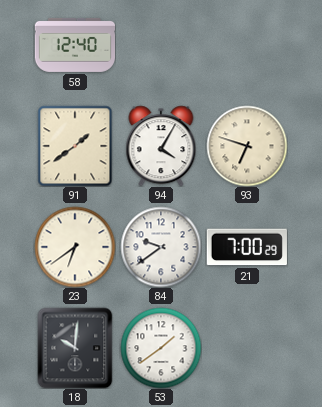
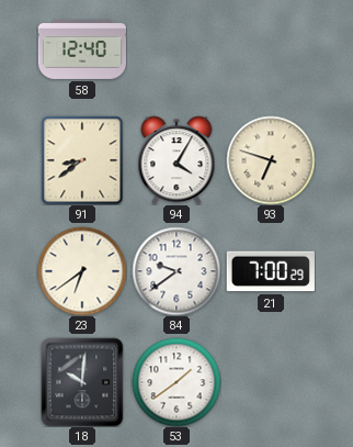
91: 1:39 -> 8:39 (82, 160)
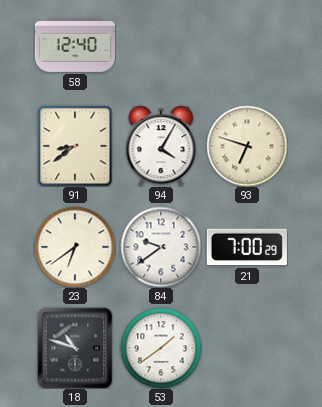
18: 10:01 -> 10:48 (75, 348)
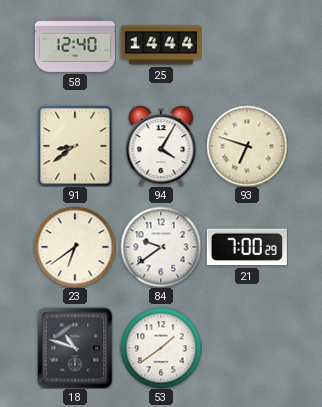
25: none -> 14:44 (161, 45)
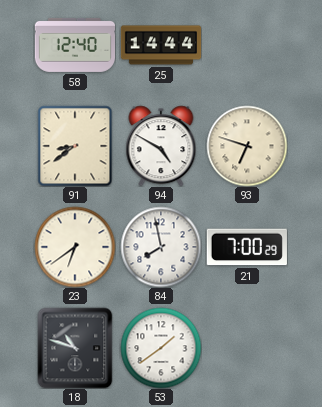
94: 4:05 -> 4:50 (161, 146)
84: 9:39 -> 7:58 (161, 247)
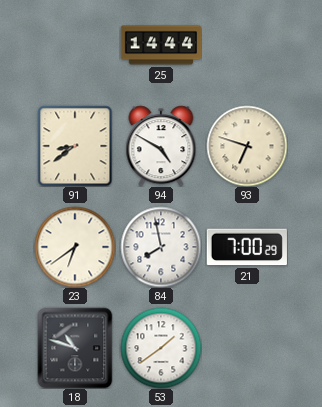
58: 12:40 -> none (74, 45)
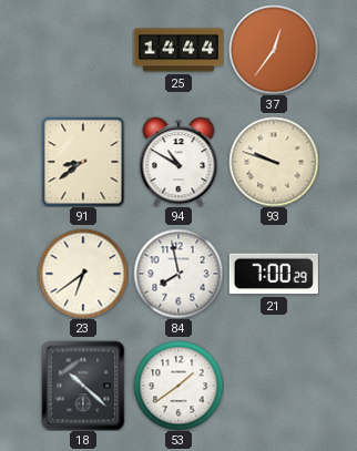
37: none -> 12:36 (274, 50)
94: 4:50 -> 10:50 (178, 162)
93: 6:48 -> 9:48 (274, 162)
18: 10:48 -> 10:22 (83, 386)
